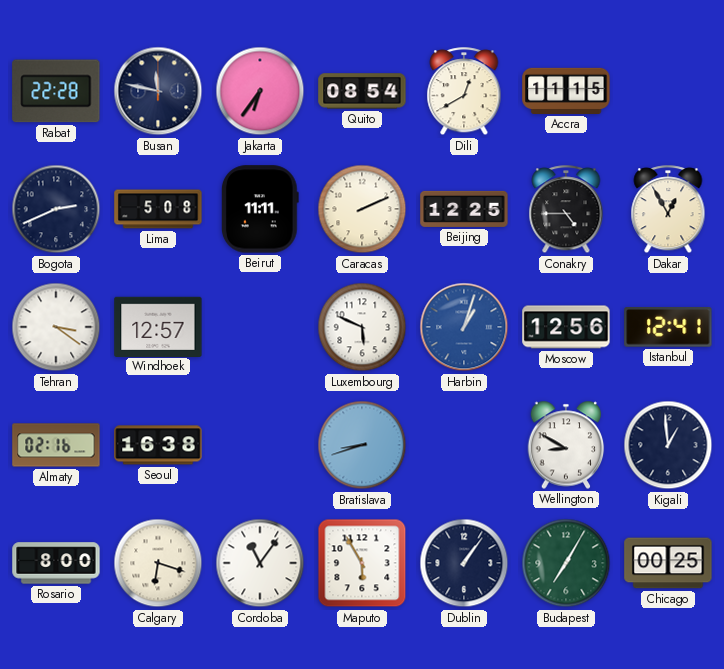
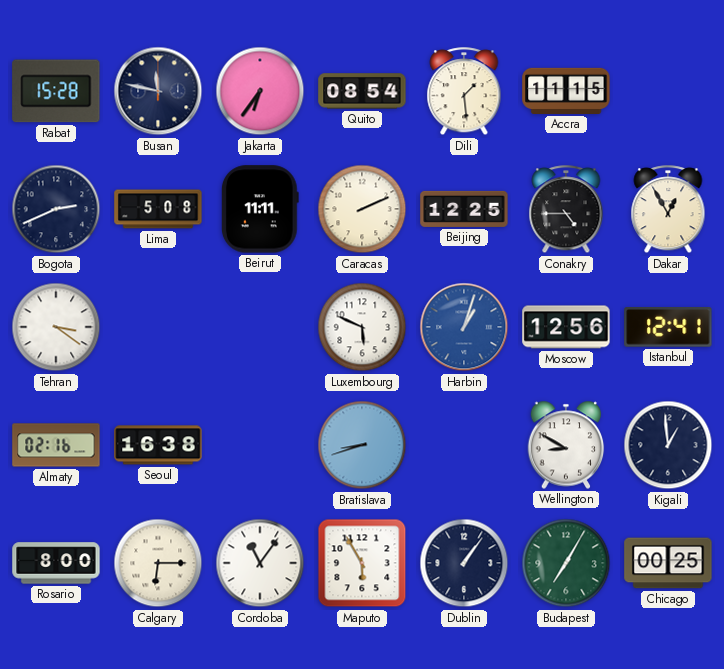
Rabat: 22:28 -> 15:28 (56, 91)
Dili: 12:40 -> 1:29 (464, 92)
Windhoek: 12:57 -> none (158, 326)
Calgary: 6:18 -> 6:15 (158, 563)
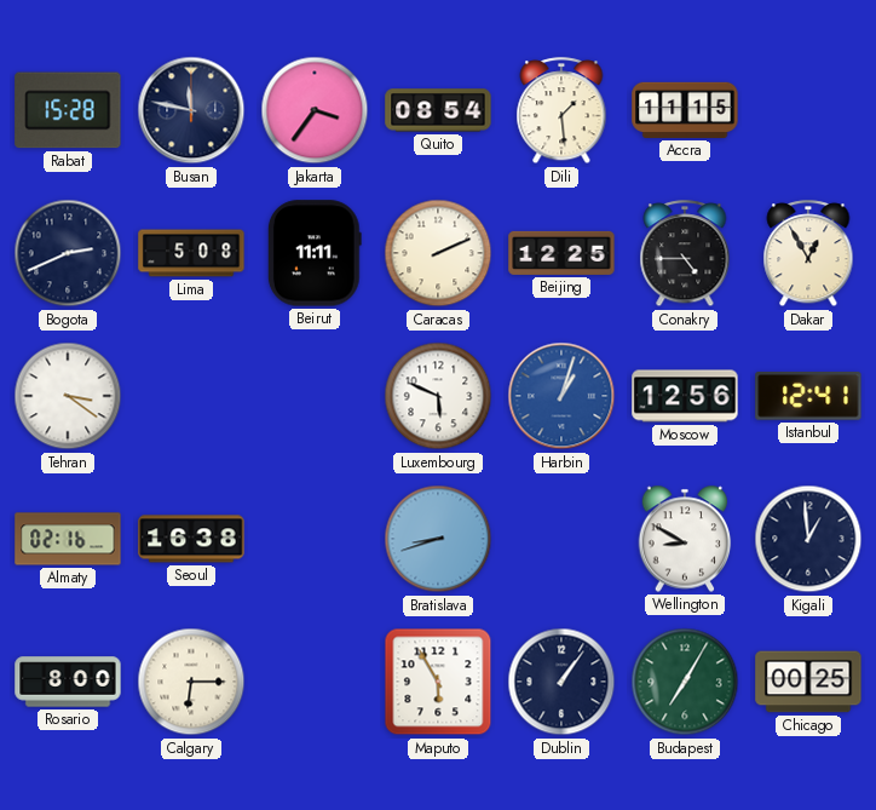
Jakarta: 6:36 -> 3:36 (315, 110)
Cordoba: 11:06 -> none (260, 563)
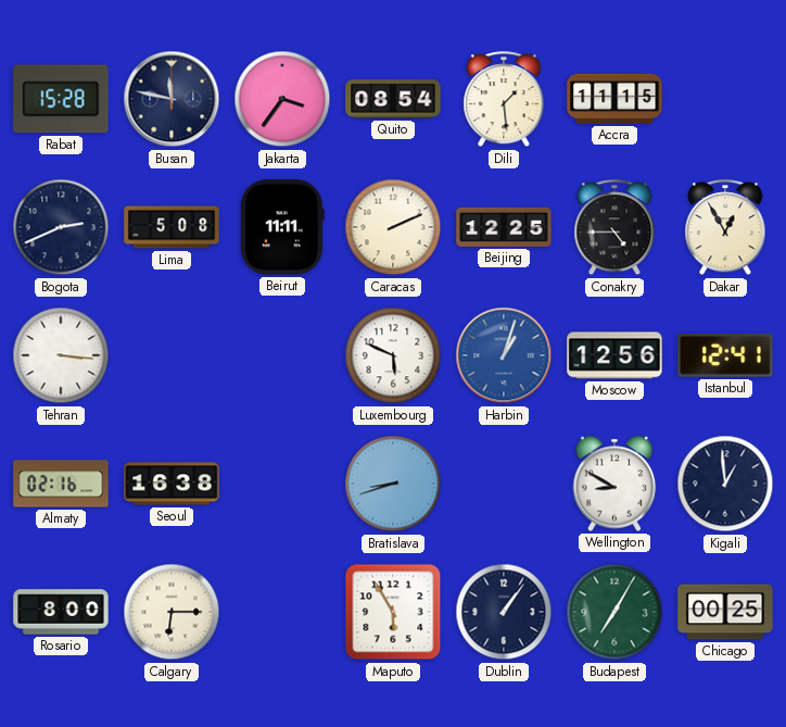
Tehran: 3:21 -> 3:16 (61, 355)
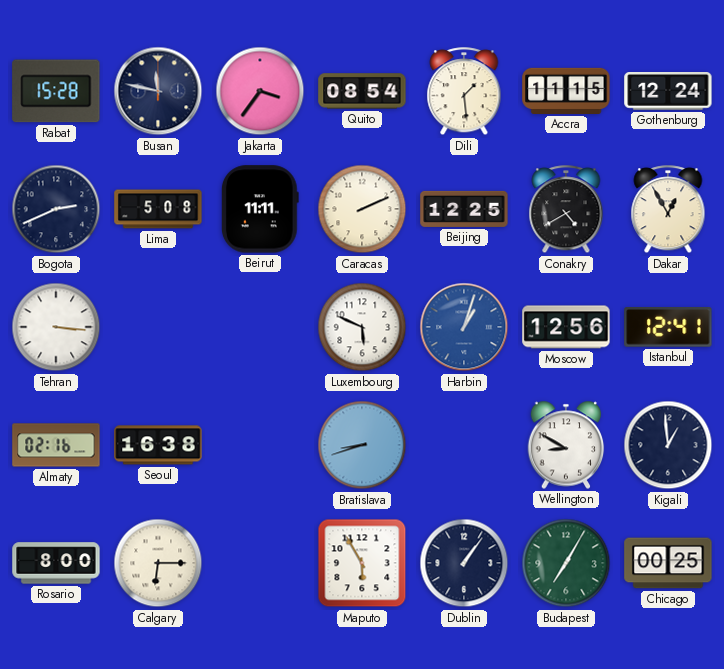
Gothenburg: none -> 12:24 (668, 92)
Conakry: 4:45 -> 4:40 (566, 210)
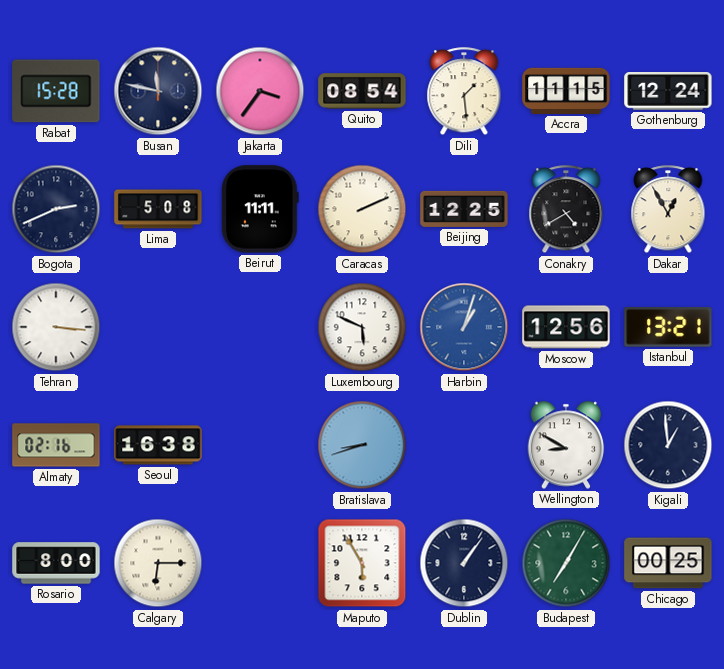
Istanbul: 12:41 -> 13:21 (668, 327)
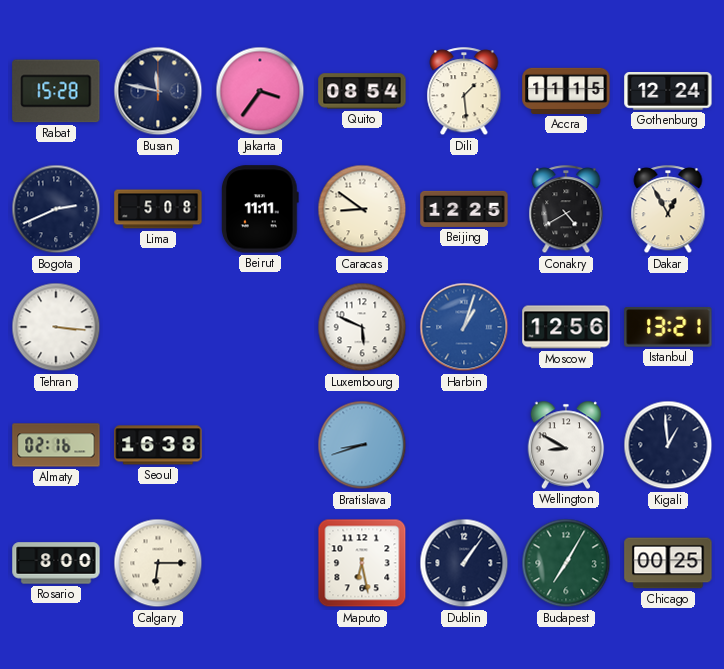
Caracas: 2:11 -> 8:51 (362, 209)
Maputo: 5:55 -> 6:28 (362, 563)
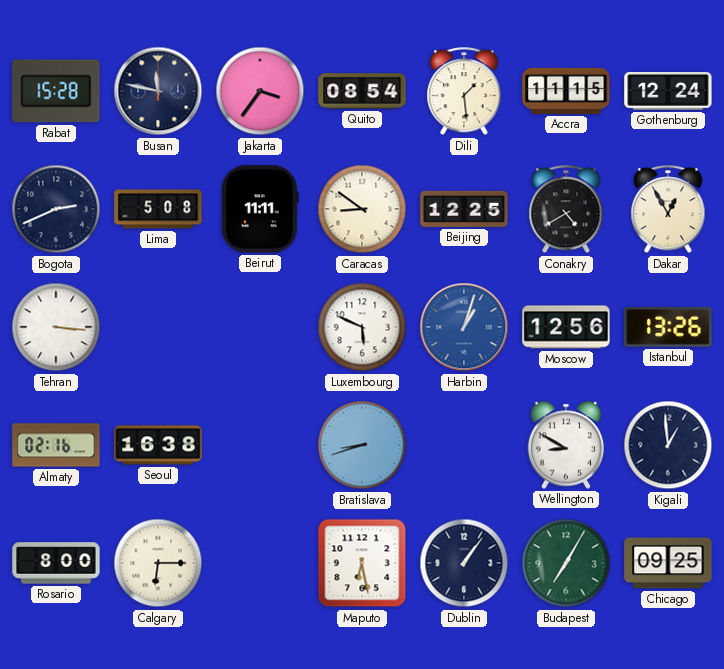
Istanbul: 13:21 -> 13:26 (668, 327)
Chicago: 00:25 -> 09:25 (668, 563)
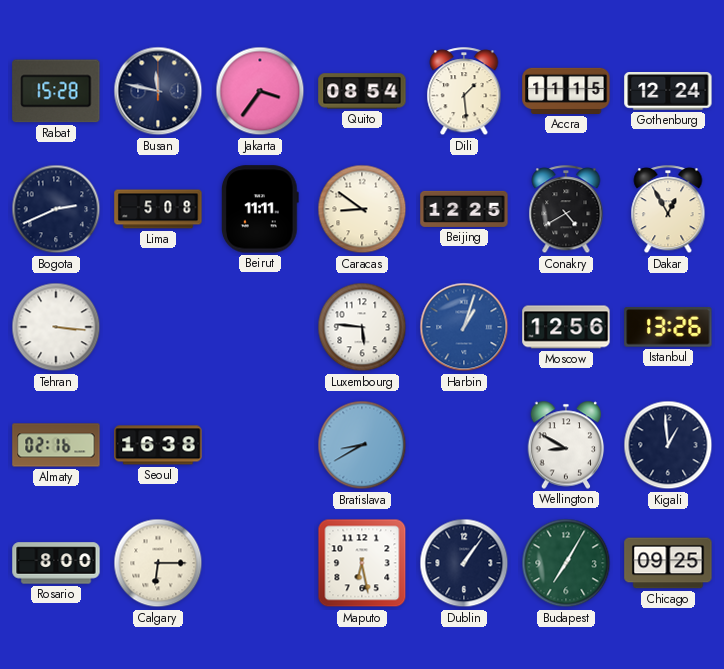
Luxembourg: 5:49 -> 5:46 (362, 327)
Bratislava: 8:42 -> 8:40 (362, 445)
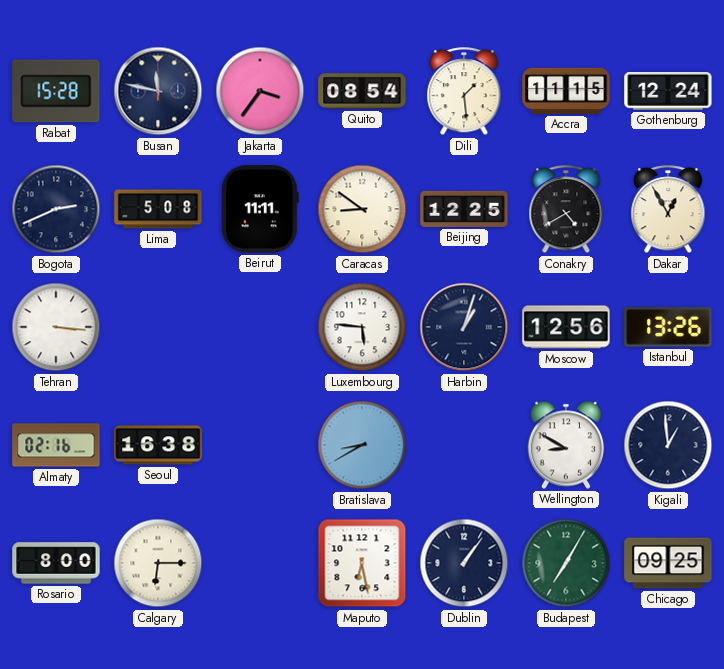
Harbin dial: blue -> navy (464, 327)
